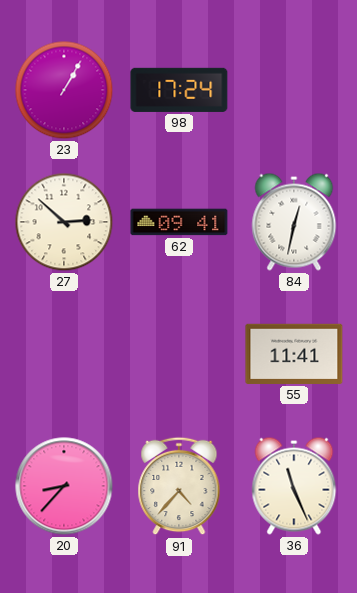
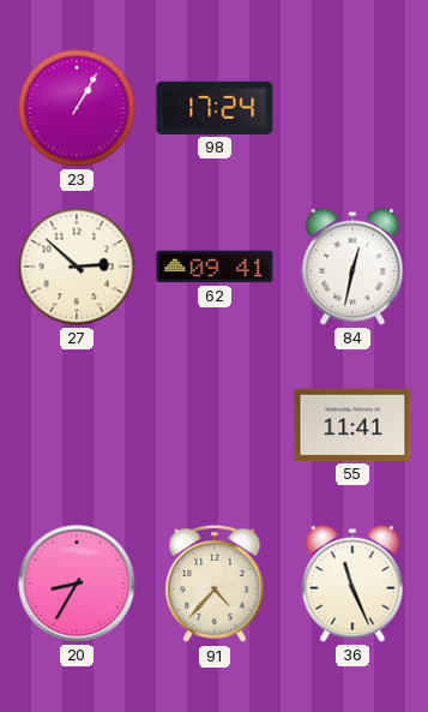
20: 8:37 -> 8:35 (77, 584)
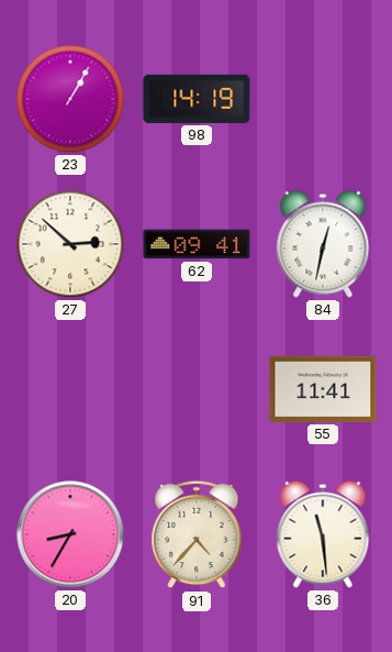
98: 17:24 -> 14:19 (197, 99)
36: 11:26 -> 11:29 (323, 534)
